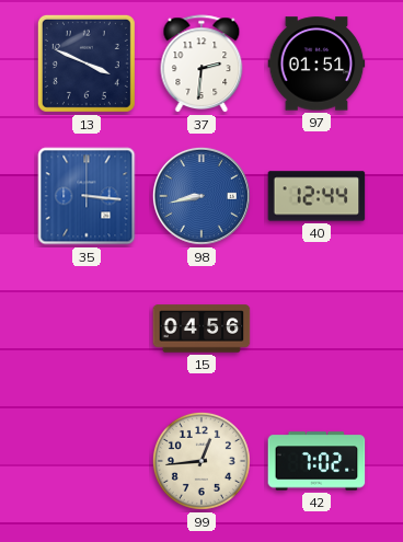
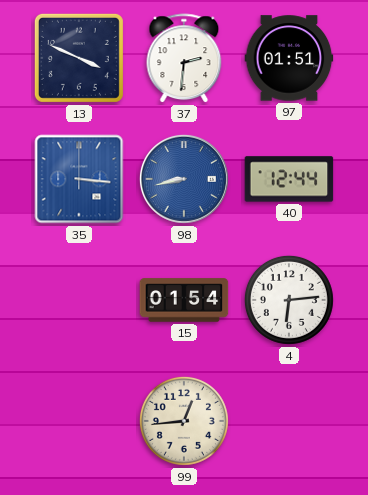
15: 04:56 -> 01:54 (184, 300)
4: none -> 6:14 (289, 300)
42: 7:02 -> none (316, 461)
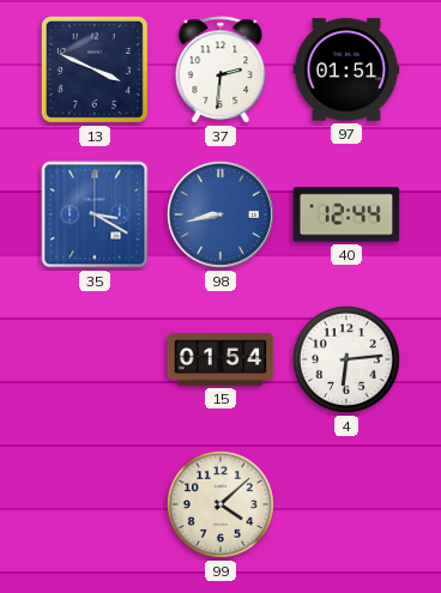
35: 3:16 -> 3:20 (95, 214)
99: 12:44 -> 4:08 (220, 504)
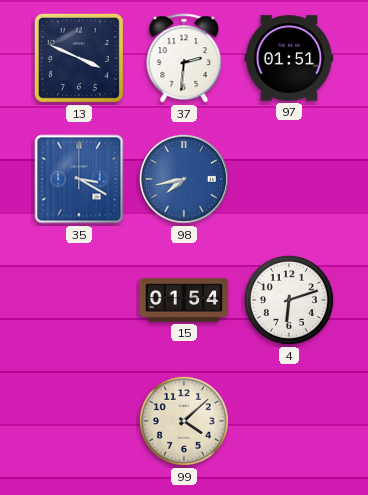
98: 8:43 -> 7:43 (184, 179)
40: 12:44 -> none (346, 214)
4: 6:14 -> 6:12 (289, 300)
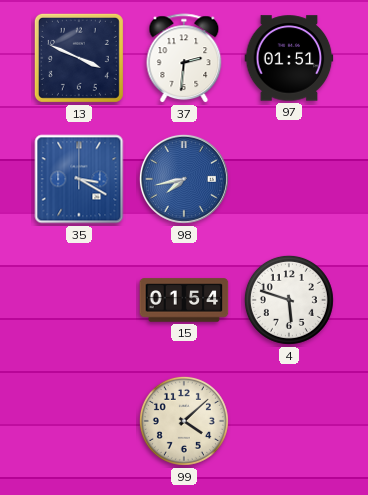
4: 6:12 -> 5:48 (289, 300)
